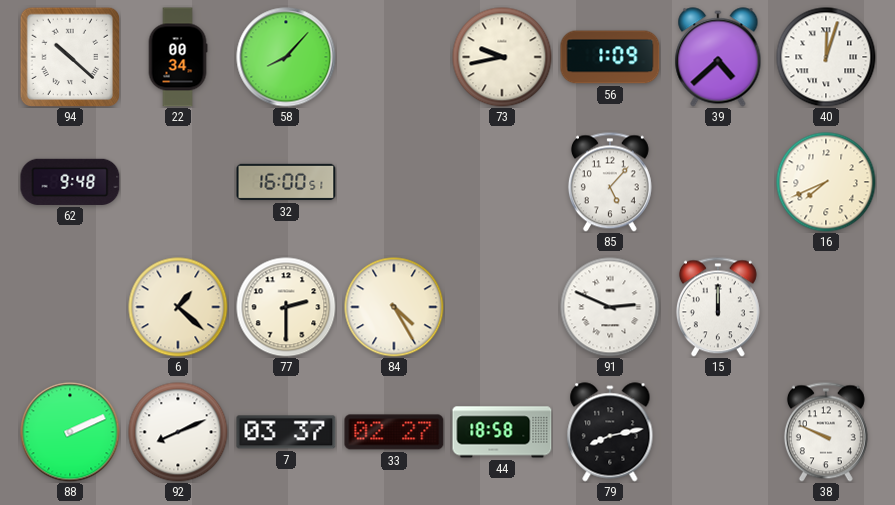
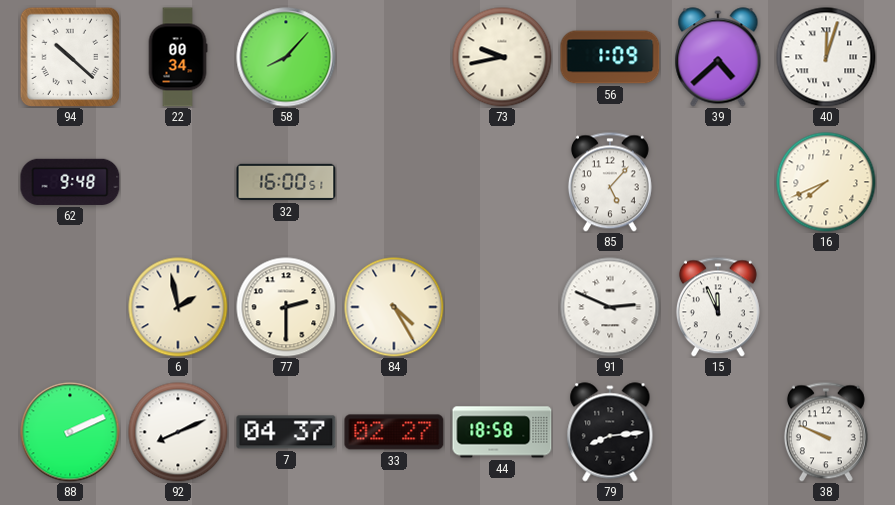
6: 1:22 -> 1:58 (178, 307)
15: 12:00 -> 11:56 (718, 307)
7: 03:37 -> 04:37 (286, 432)
79: 8:13 -> 8:14 (610, 432)
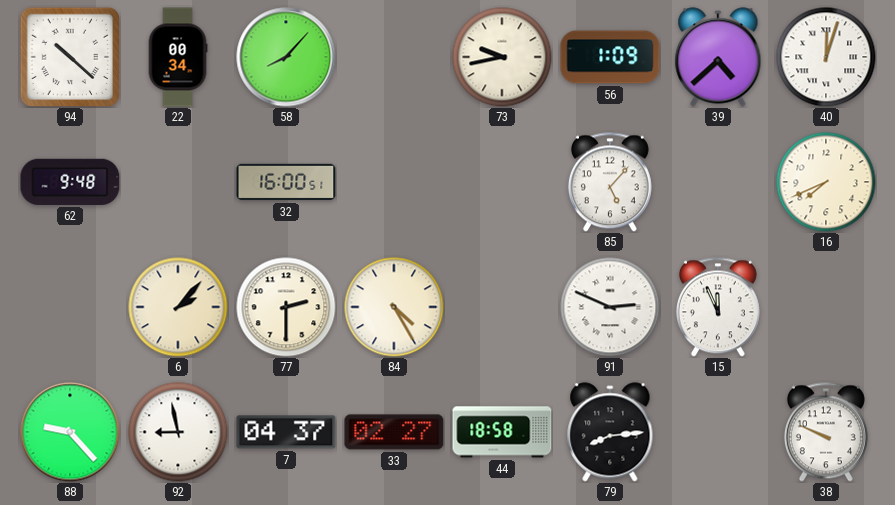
6: 1:58 -> 2:07 (178, 307)
88: 2:11 -> 9:23 (70, 432)
92: 8:11 -> 8:58 (178, 432)
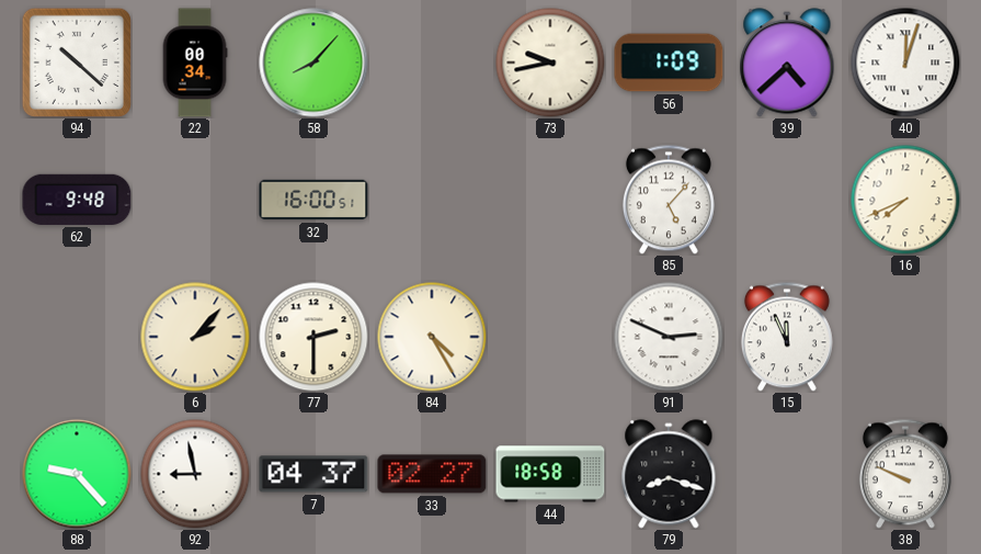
79: 8:14 -> 8:18 (669, 474)
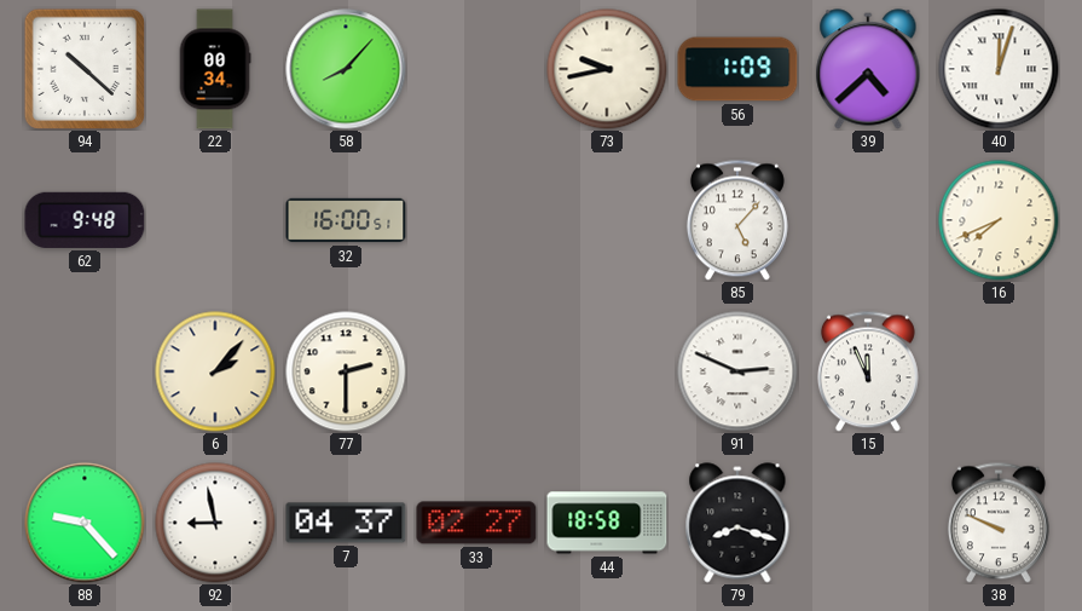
84: 4:25 -> none (432, 337)
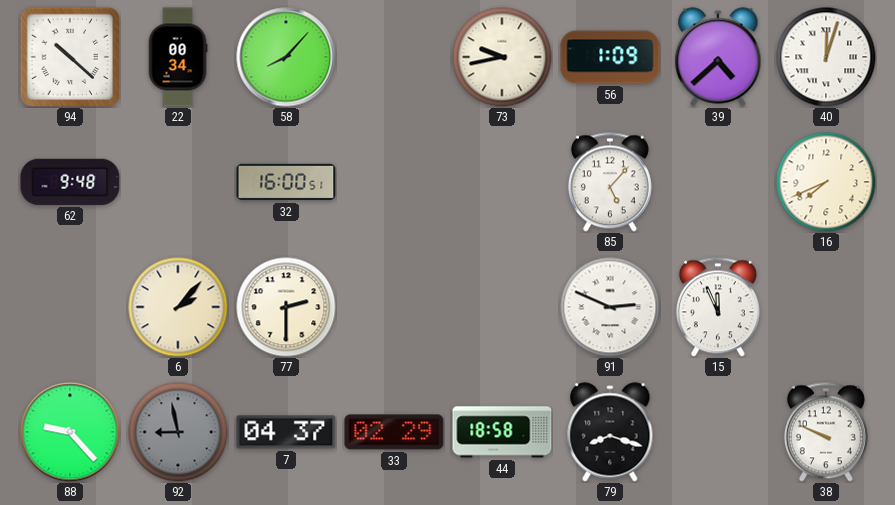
92 dial: white -> grey (178, 432)
33: 02:27 -> 02:29 (394, 432)
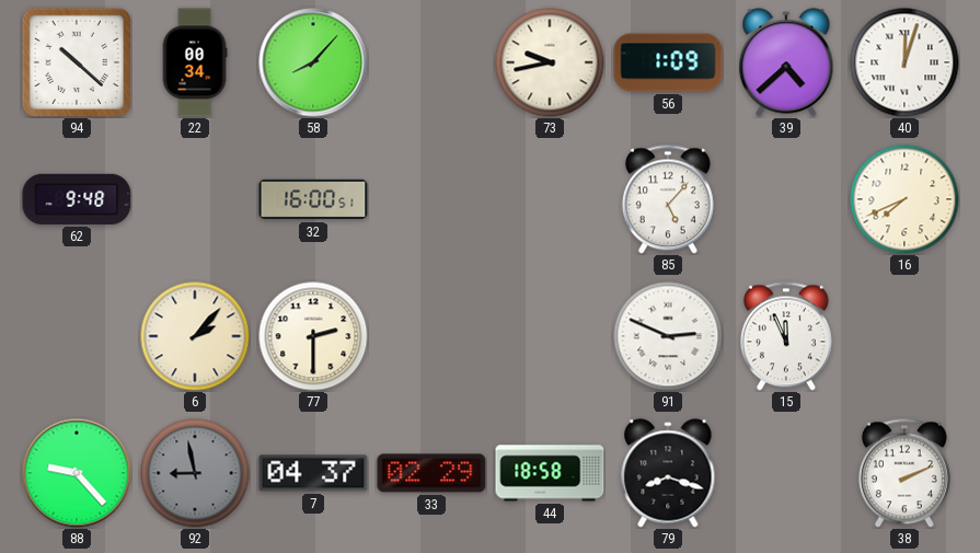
38: 9:49 -> 2:11 (904, 473)
